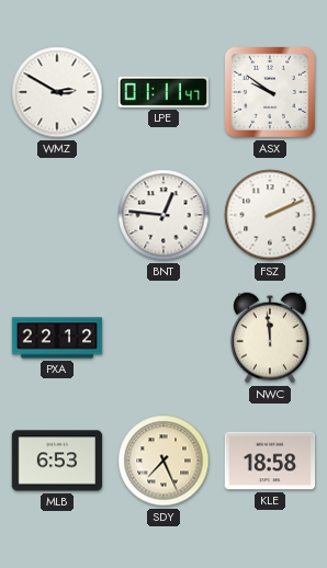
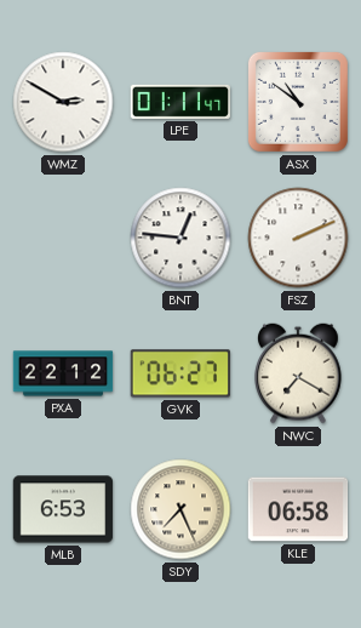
ASX: 9:51 -> 10:51 (298, 102)
GVK: none -> 06:27 (180, 373)
NWC: 11:59 -> 7:20 (299, 373)
KLE: 18:58 -> 06:58 (298, 509)
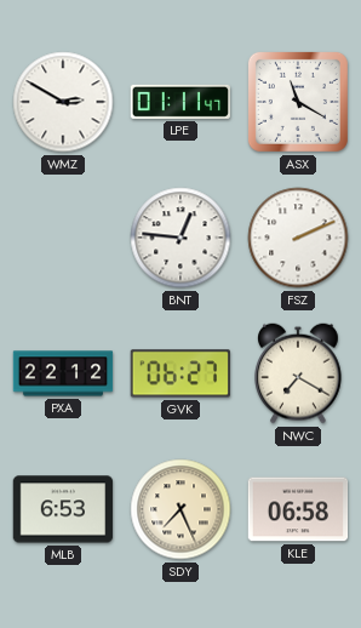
ASX: 10:51 -> 11:20 (298, 102)
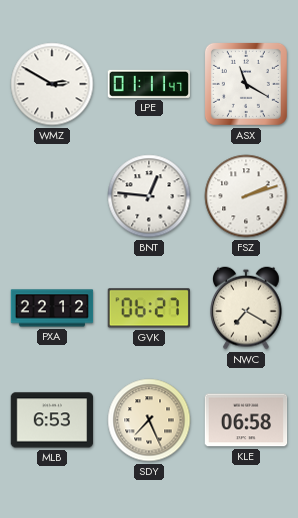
FSZ: 2:11 -> 2:12 (246, 196)
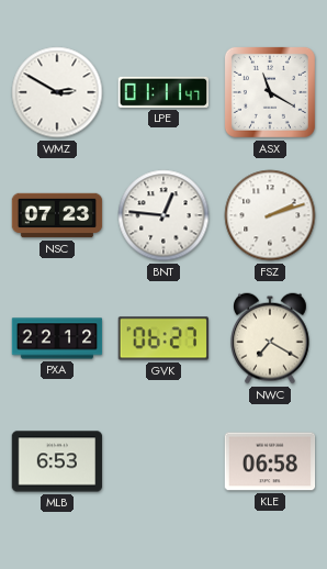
NSC: none -> 07:23 (57, 215)
SDY: 7:26 -> none (149, 420)
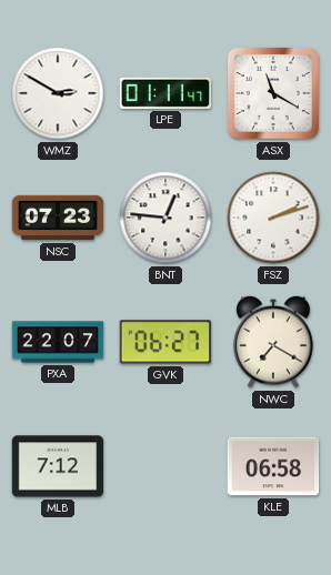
PXA: 22:12 -> 22:07 (58, 342)
MLB: 6:53 -> 7:12 (58, 466)
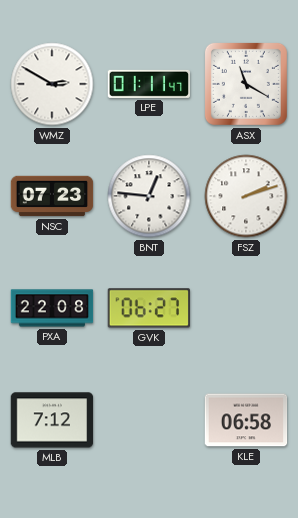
PXA: 22:07 -> 22:08 (52, 308)
NWC: 7:20 -> none (274, 342)
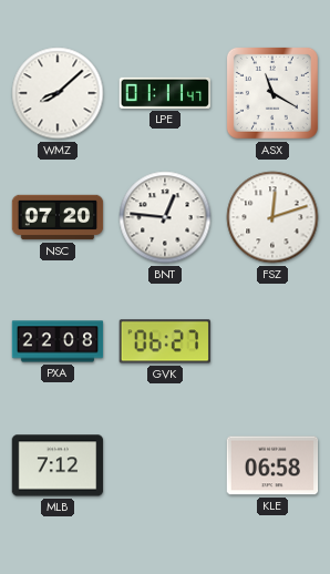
WMZ: 2:50 -> 8:08 (58, 93)
NSC: 07:23 -> 07:20 (58, 217)
FSZ: 2:12 -> 12:12 (272, 217)
